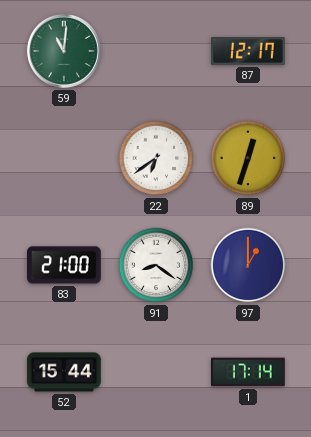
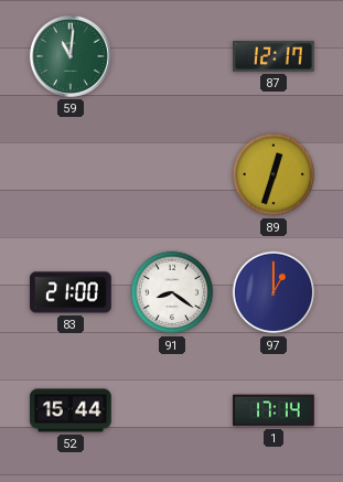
22: 6:39 -> none (156, 158)
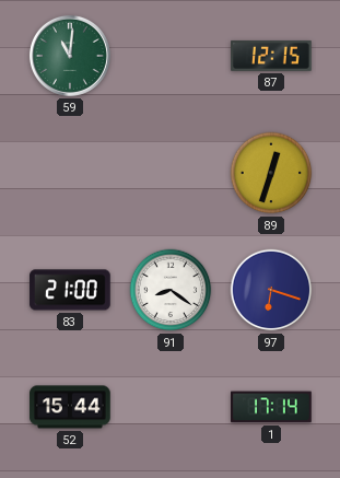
87: 12:17 -> 12:15 (271, 56)
97: 1:00 -> 6:18 (271, 290)
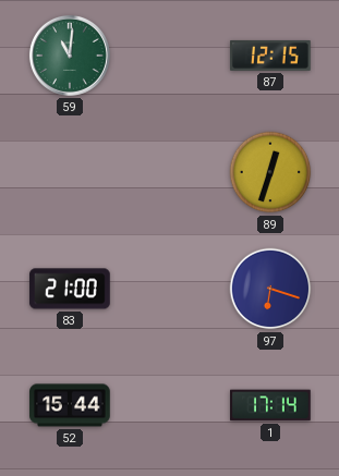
91: 8:21 -> none (171, 290)
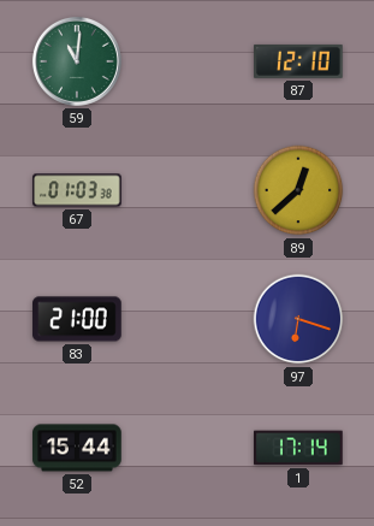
87: 12:15 -> 12:10 (298, 61)
67: none -> 01:03 (77, 190)
89: 12:33 -> 12:38 (298, 190)
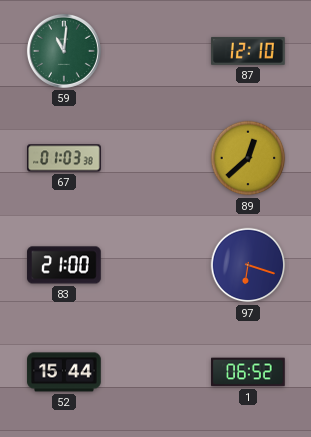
1: 17:14 -> 06:52 (248, 372)
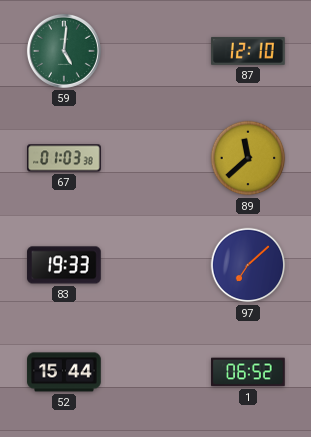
59: 11:01 -> 5:01 (64, 51)
89: 12:38 -> 11:38 (248, 158)
83: 21:00 -> 19:33 (64, 265)
97: 6:18 -> 7:08 (248, 265)
